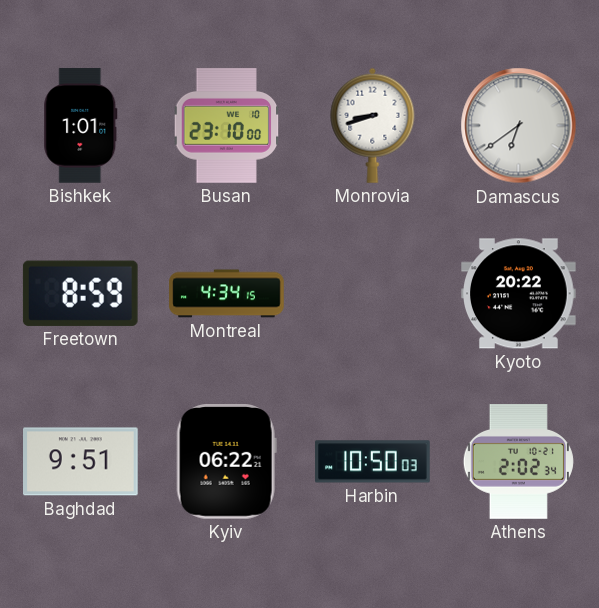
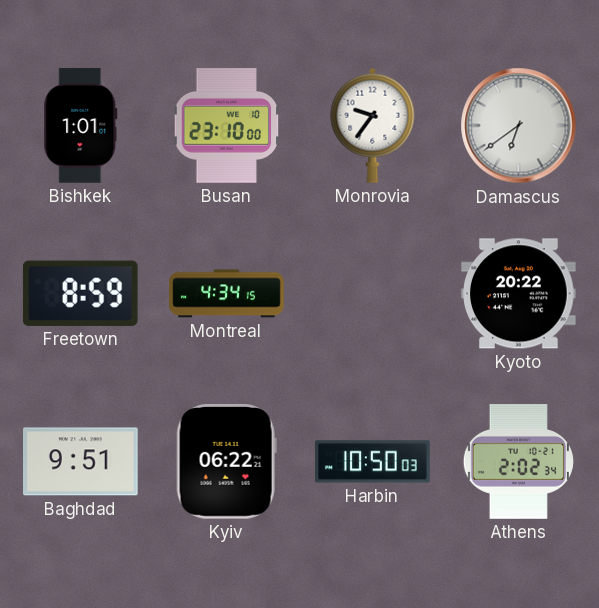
Monrovia: 8:42 -> 9:36 (373, 125)
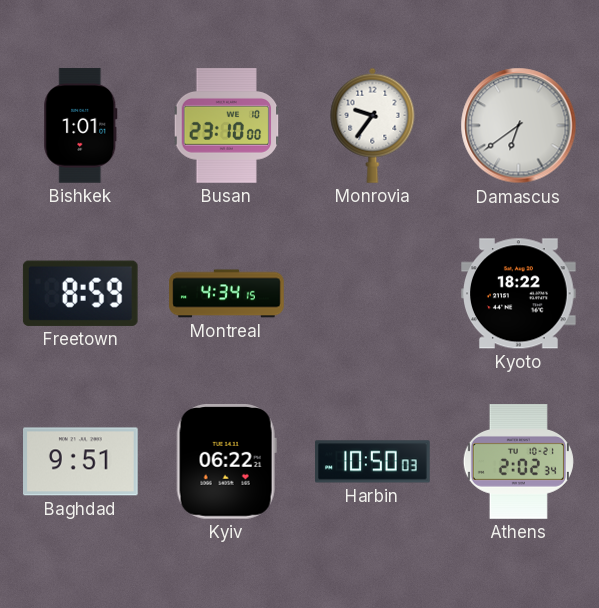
Kyoto: 20:22 -> 18:22 (519, 294)
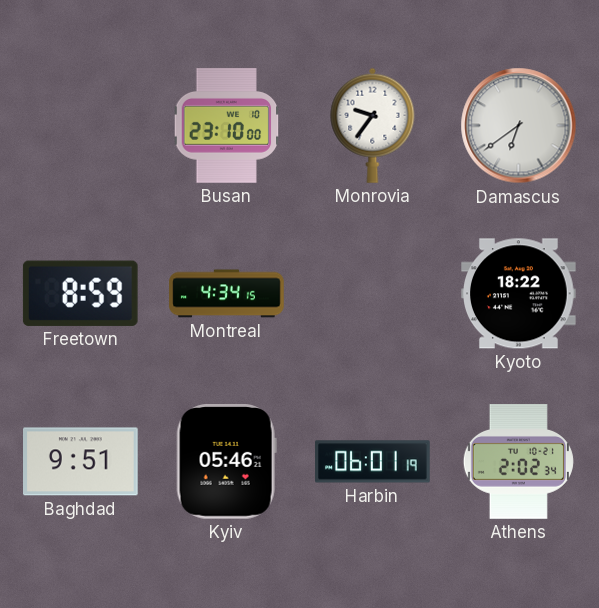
Bishkek: 1:01 -> none (81, 126)
Kyiv: 06:22 -> 05:46 (226, 462)
Harbin: 10:50 -> 06:01 (373, 462)
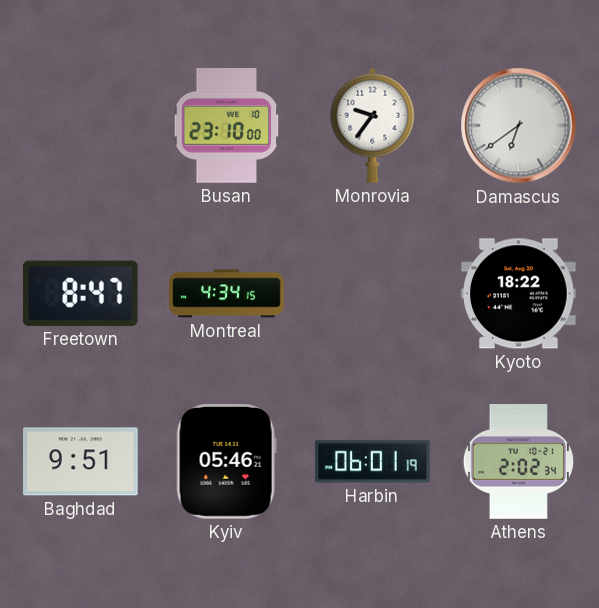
Freetown: 8:59 -> 8:47 (80, 293)
